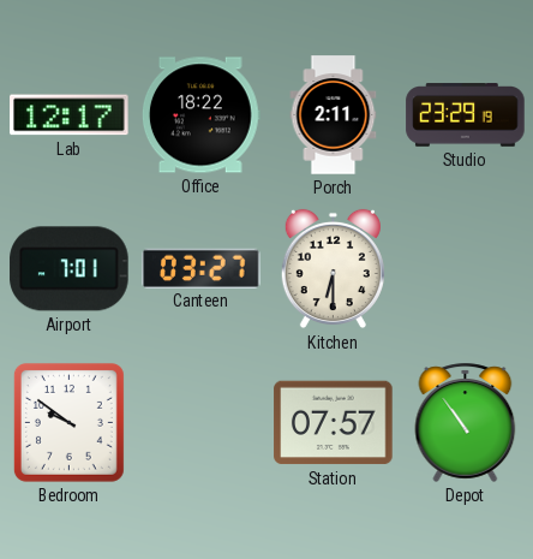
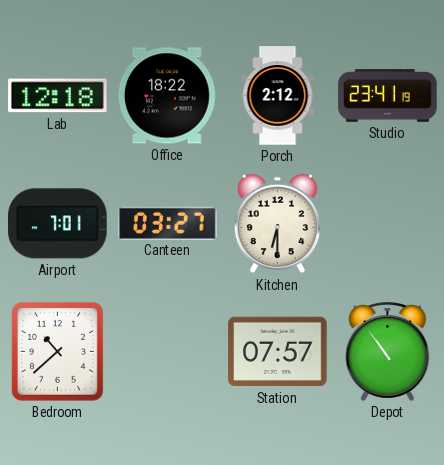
Lab: 12:17 -> 12:18 (58, 96)
Porch: 2:11 -> 2:12 (278, 96)
Studio: 23:29 -> 23:41 (388, 96)
Bedroom: 9:51 -> 10:38 (57, 351)
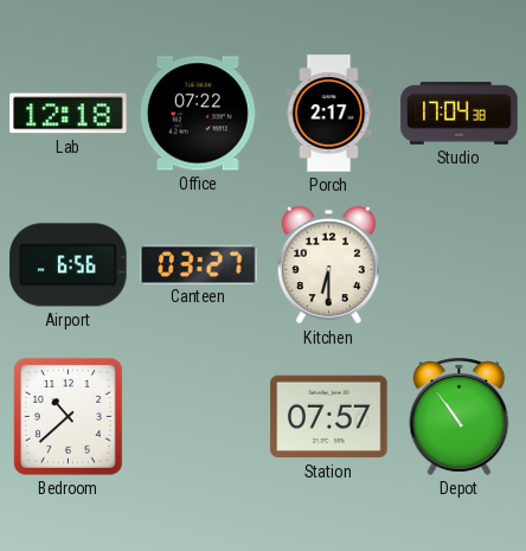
Office: 18:22 -> 07:22 (198, 114)
Porch: 2:12 -> 2:17 (329, 114)
Studio: 23:41 -> 17:04 (460, 114)
Airport: 7:01 -> 6:56 (69, 265)
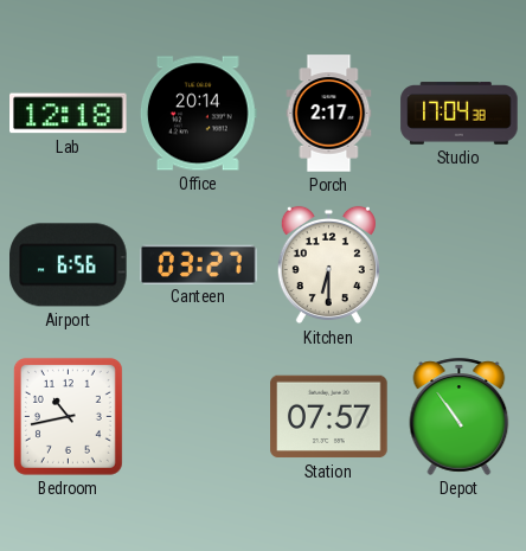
Office: 07:22 -> 20:14 (198, 114)
Bedroom: 10:38 -> 10:43 (68, 416)
